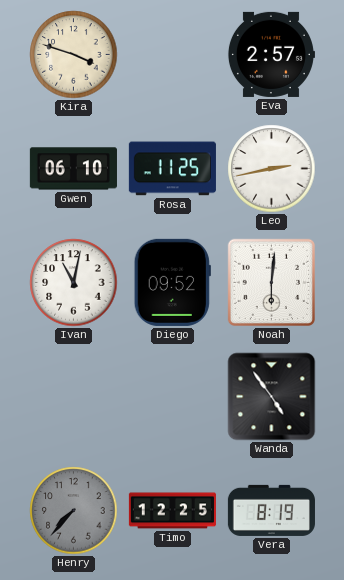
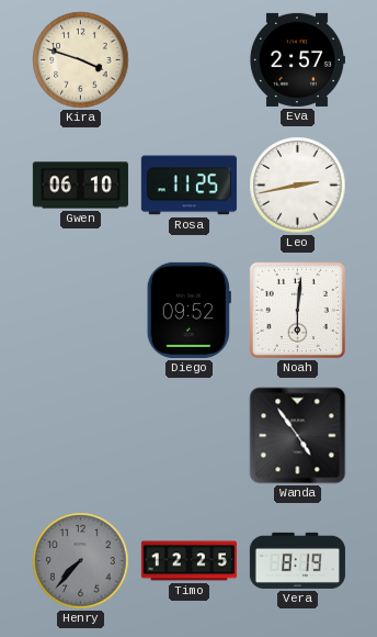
Ivan: 11:02 -> none (74, 283)
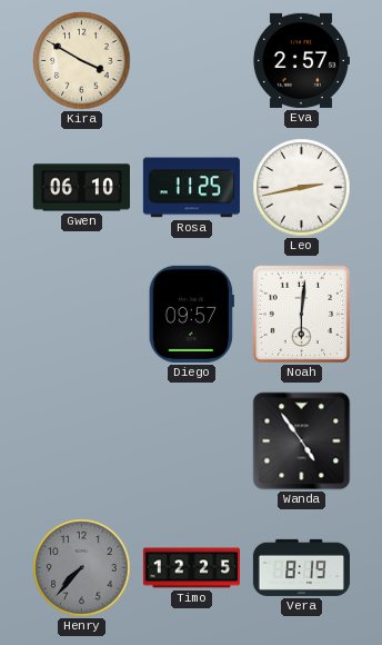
Kira: 3:48 -> 3:50 (82, 61)
Diego: 09:52 -> 09:57 (191, 314)
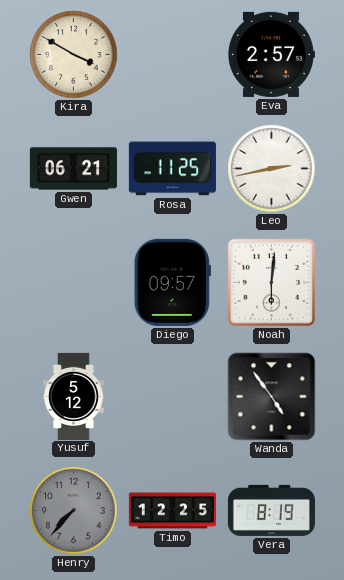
Gwen: 06:10 -> 06:21 (73, 169)
Yusuf: none -> 5:12 (74, 396)
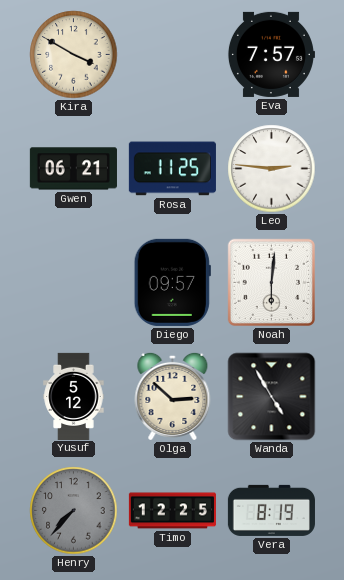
Eva: 2:57 -> 7:57 (271, 54)
Leo: 2:43 -> 2:46 (272, 169)
Olga: none -> 2:52 (173, 396)
Wanda: 4:54 -> 4:55 (272, 397)
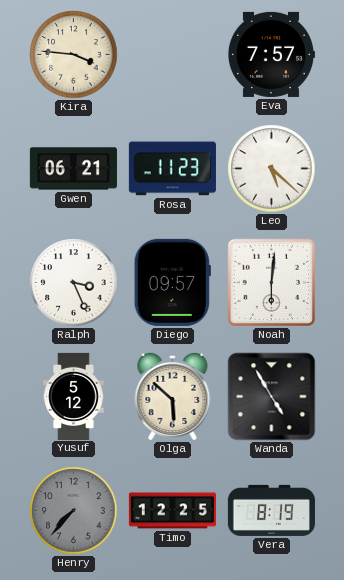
Kira: 3:50 -> 3:46 (74, 55)
Rosa: 11:25 -> 11:23 (172, 169)
Leo: 2:46 -> 5:22 (272, 169)
Ralph: none -> 3:26 (74, 283)
Olga: 2:52 -> 5:52 (173, 396)
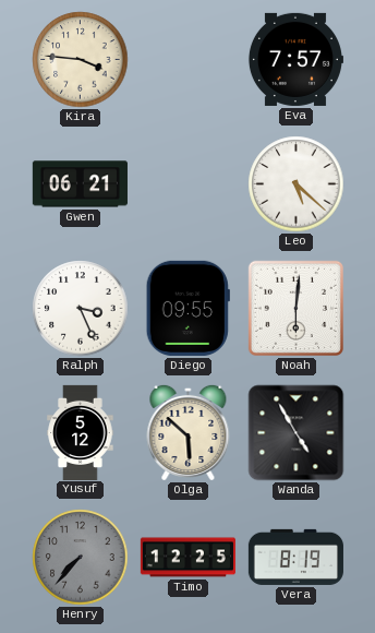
Rosa: 11:23 -> none (172, 169)
Diego: 09:57 -> 09:55 (187, 308)
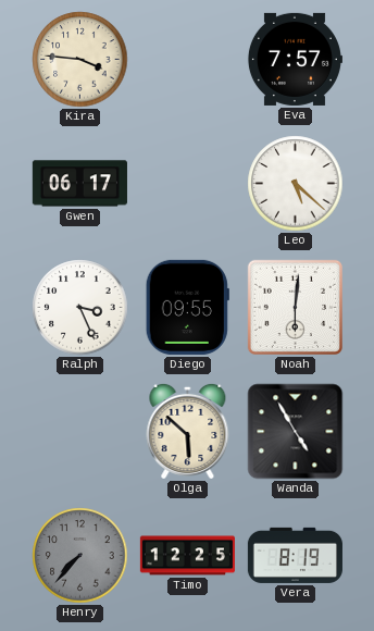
Gwen: 06:21 -> 06:17 (79, 184)
Yusuf: 5:12 -> none (81, 432)
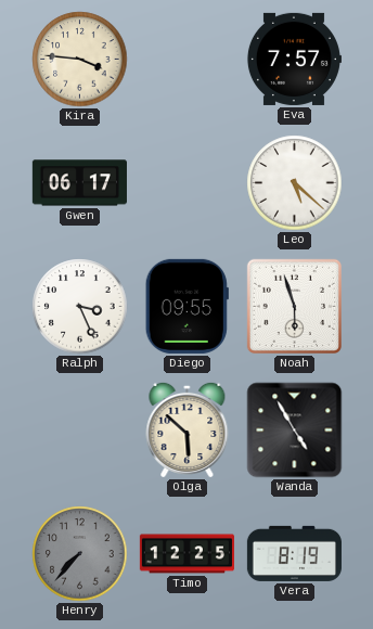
Noah: 6:01 -> 5:57 (294, 306)
